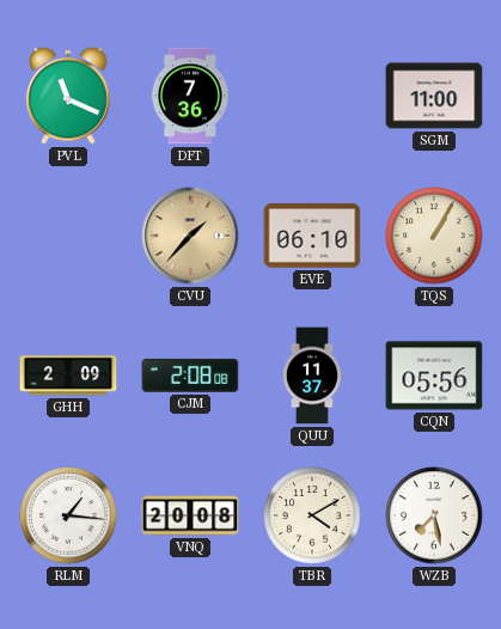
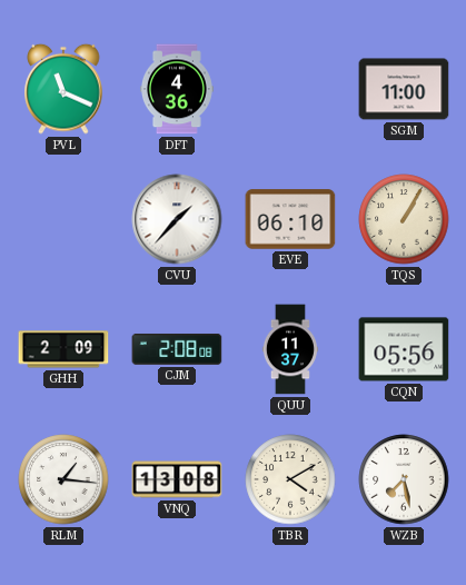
DFT: 7:36 -> 4:36 (177, 89)
CVU dial: champagne -> white (177, 219)
VNQ: 20:08 -> 13:08 (177, 479)
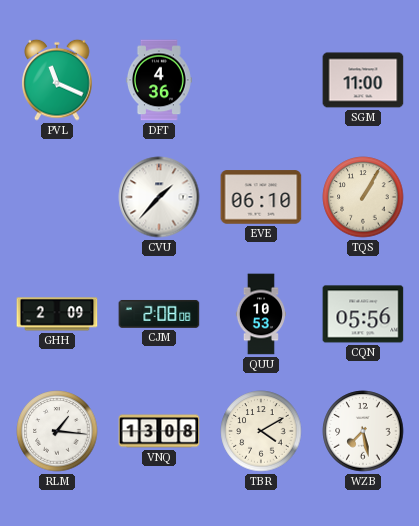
QUU: 11:37 -> 10:53 (261, 314)
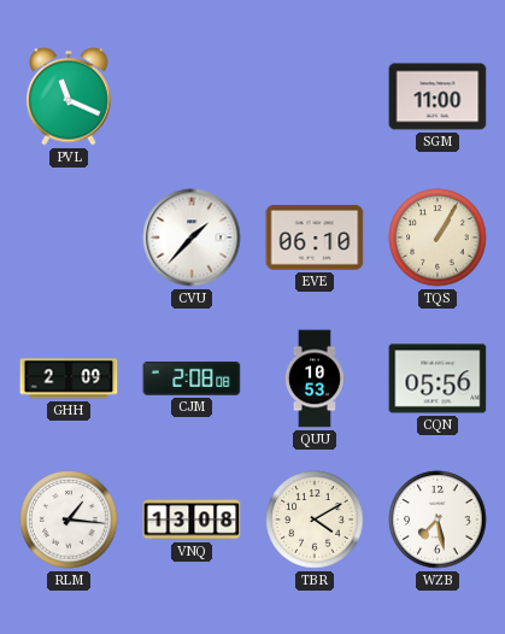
DFT: 4:36 -> none (159, 80)
